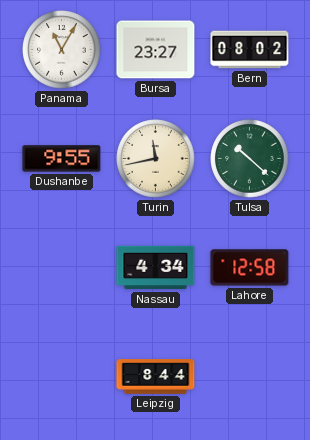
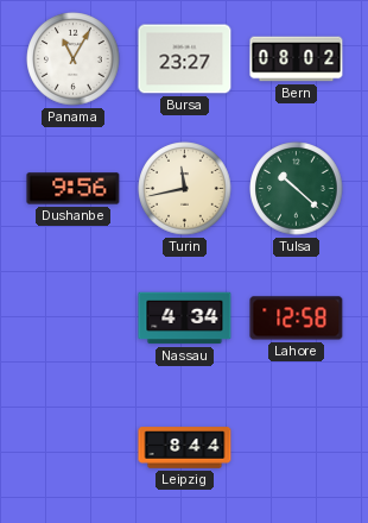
Dushanbe: 9:55 -> 9:56 (74, 189)
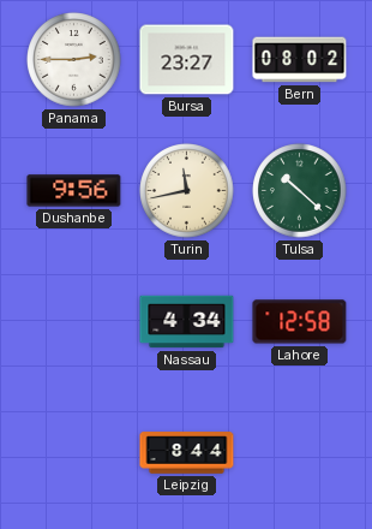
Panama: 11:05 -> 2:45 (74, 60)
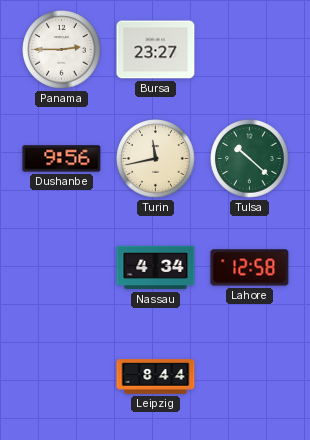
Bern: 08:02 -> none (300, 60)
